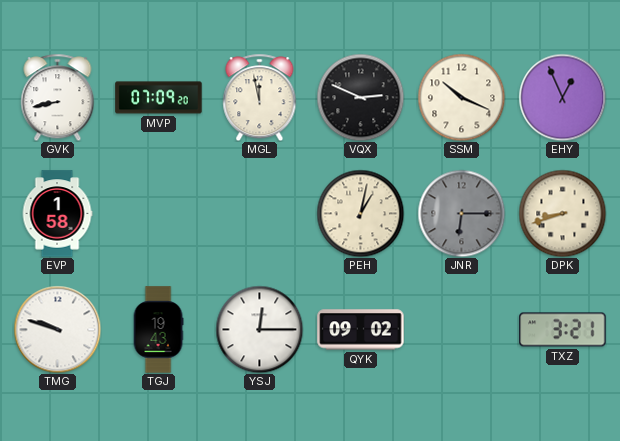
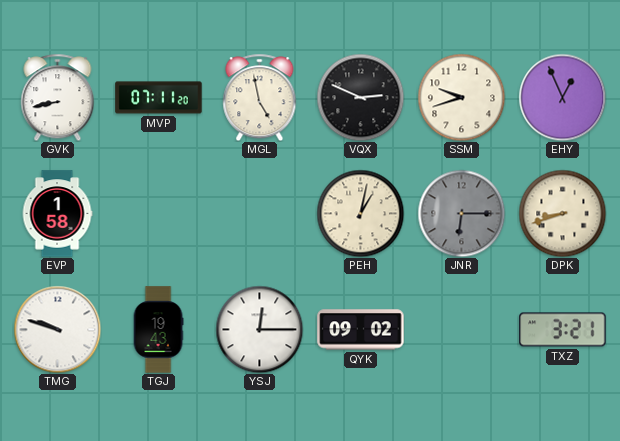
MVP: 07:09 -> 07:11 (159, 98)
MGL: 11:58 -> 4:58 (260, 97)
SSM: 10:19 -> 9:42 (461, 97)
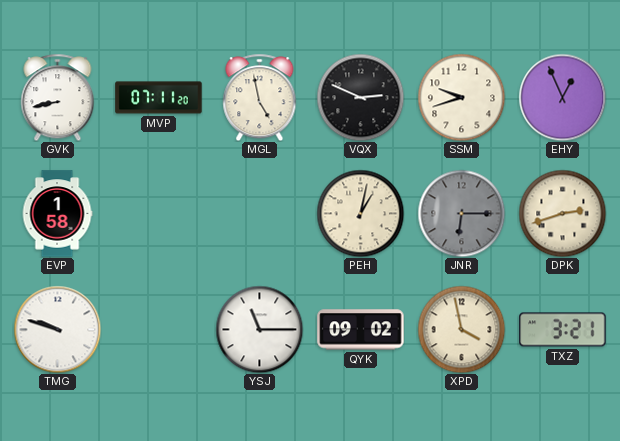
DPK: 8:42 -> 2:42 (562, 213)
TGJ: 19:43 -> none (158, 330)
YSJ: 12:15 -> 11:15 (259, 329)
XPD: none -> 3:58 (461, 329)
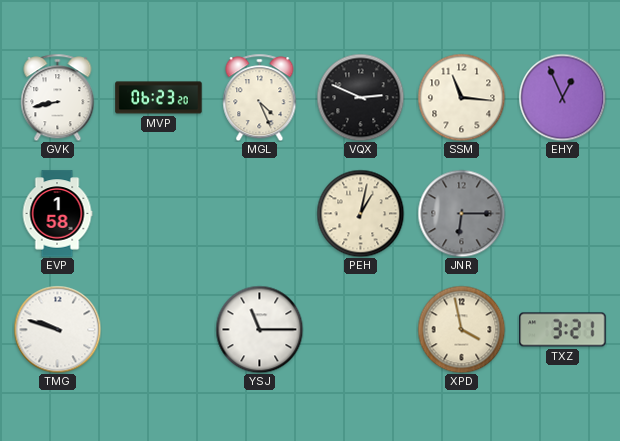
MVP: 07:11 -> 06:23 (159, 98)
MGL: 4:58 -> 4:26 (260, 97)
SSM: 9:42 -> 11:16 (461, 97)
DPK: 2:42 -> none (562, 213)
QYK: 09:02 -> none (361, 330)
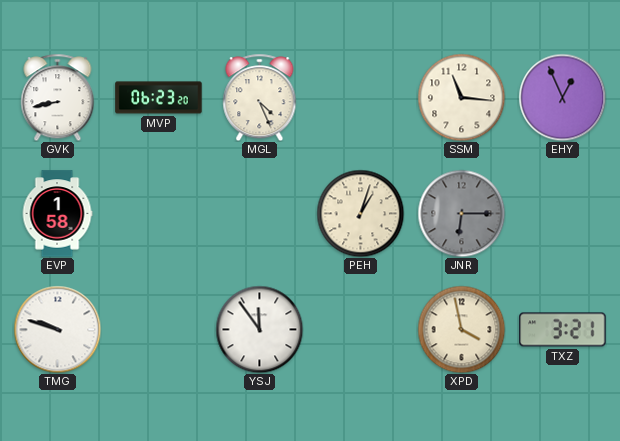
VQX: 2:49 -> none (360, 97)
PEH: 1:02 -> 1:03 (360, 213)
YSJ: 11:15 -> 11:54 (259, 329)
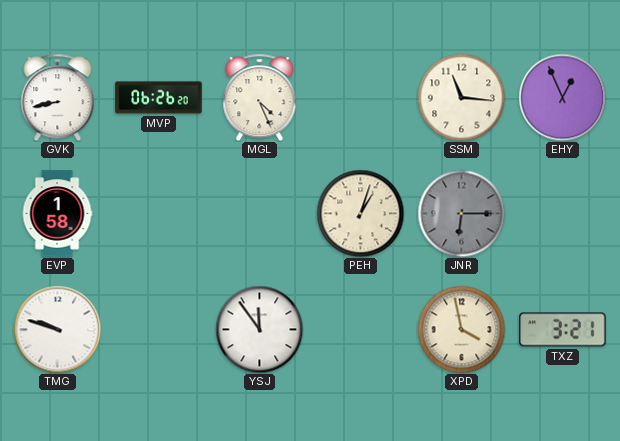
MVP: 06:23 -> 06:26 (159, 98)
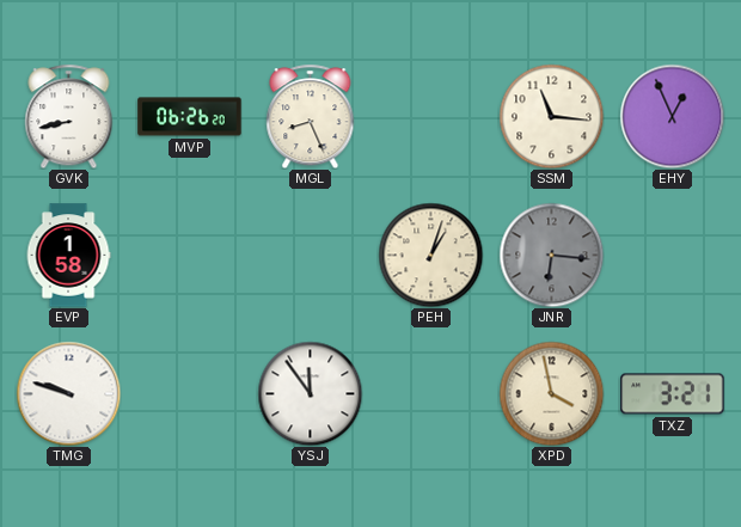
MGL: 4:26 -> 8:26 (311, 116)
JNR: 6:15 -> 6:16 (551, 255)
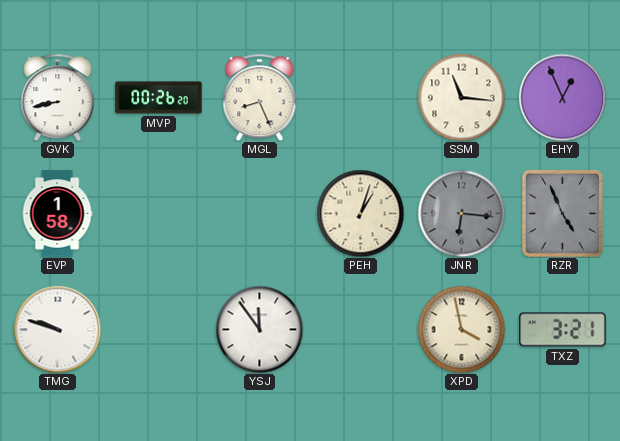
MVP: 06:26 -> 00:26 (159, 98)
RZR: none -> 4:56 (562, 213)
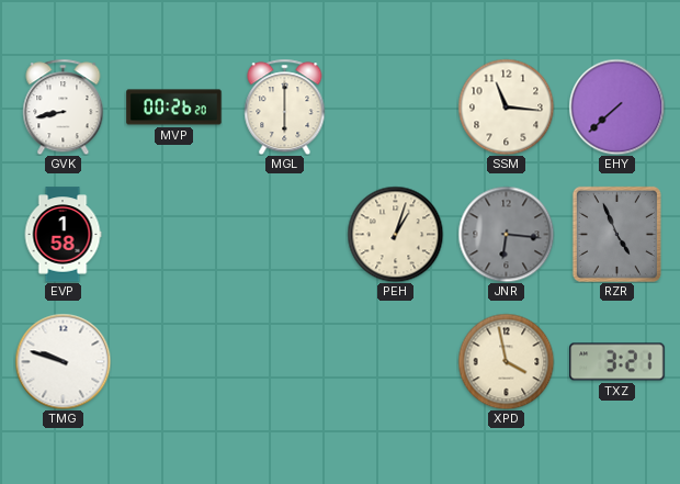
MGL: 8:26 -> 6:00 (285, 106)
EHY: 12:56 -> 7:38 (616, 106)
YSJ: 11:54 -> none (259, 329)
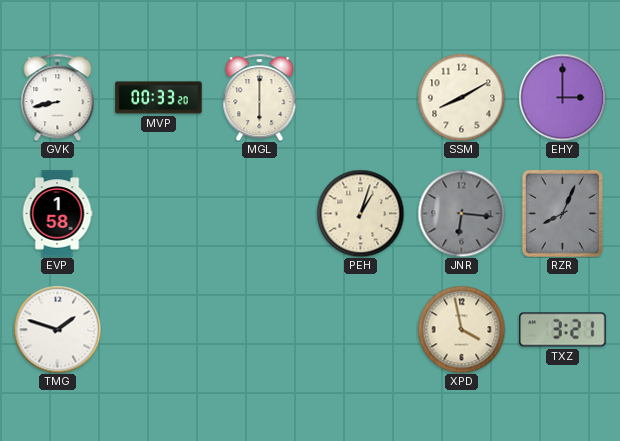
MVP: 00:26 -> 00:33 (159, 98)
SSM: 11:16 -> 8:10 (461, 97)
EHY: 7:38 -> 3:00 (562, 97)
RZR: 4:56 -> 8:04 (562, 213)
TMG: 9:48 -> 1:48 (57, 329)
